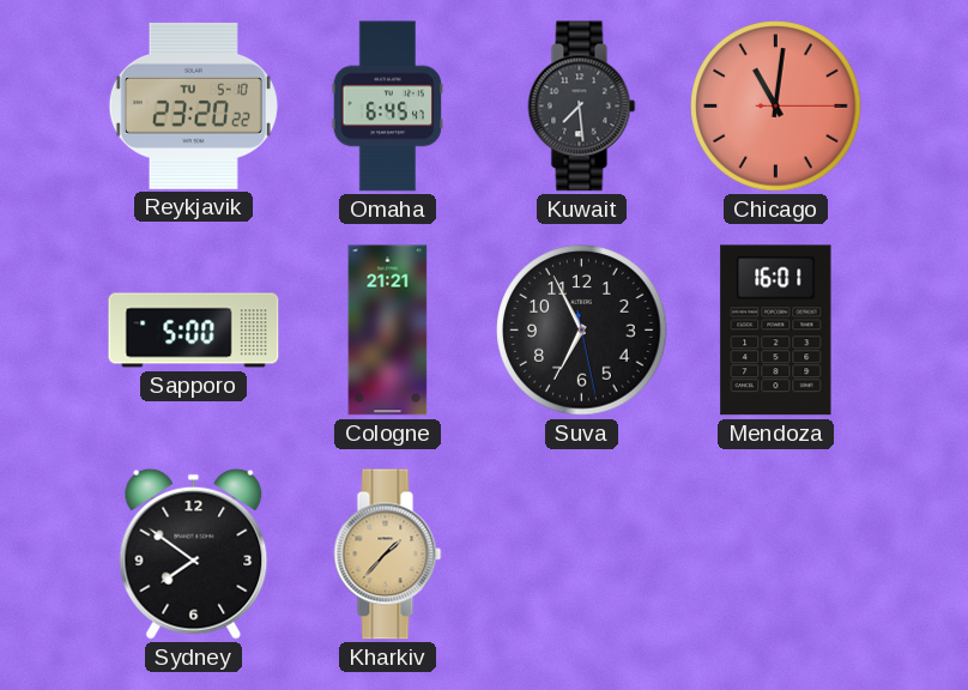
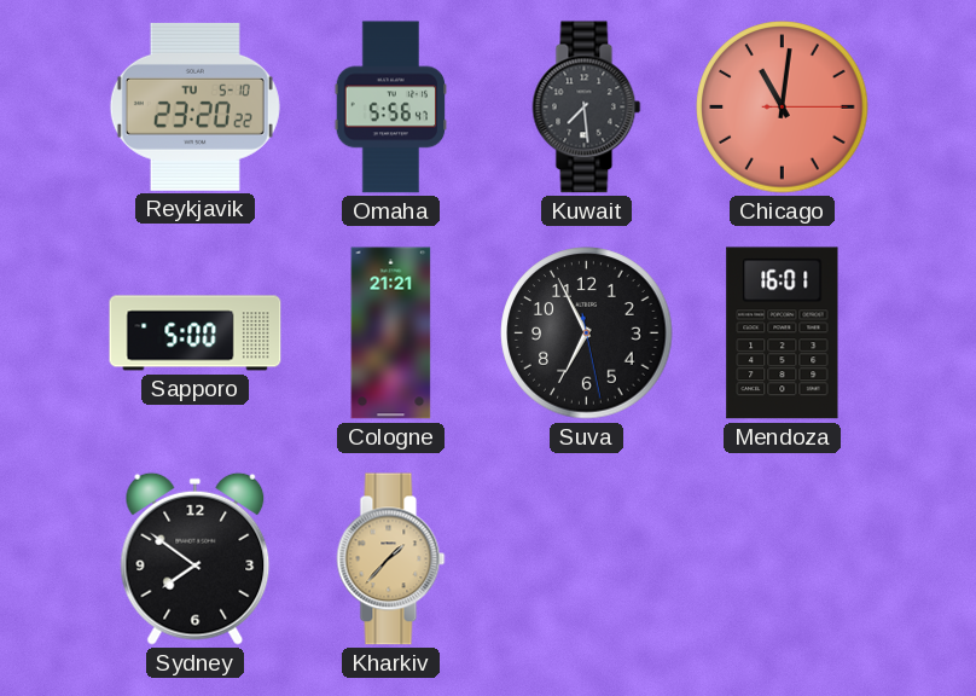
Omaha: 6:45 -> 5:56 (391, 108)
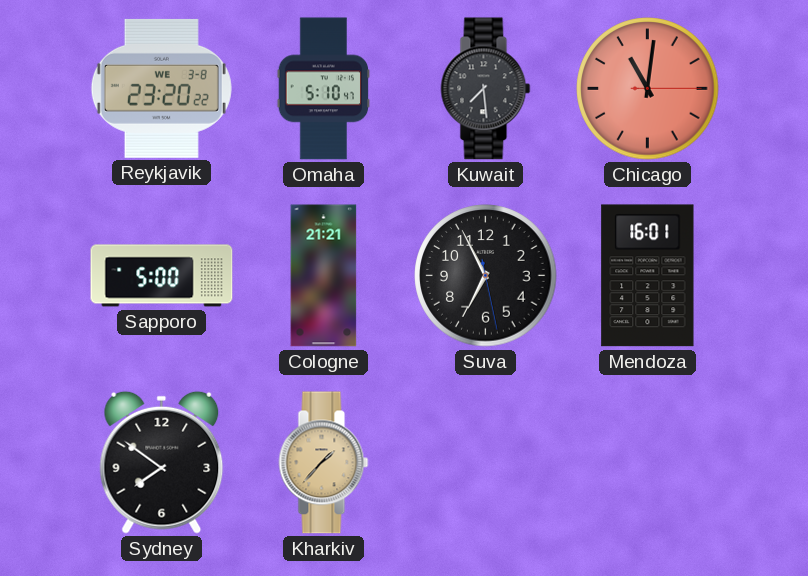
Reykjavik date: TU 5-10 -> WE 3-8 (161, 88)
Omaha: 5:56 -> 5:10 (324, 89)
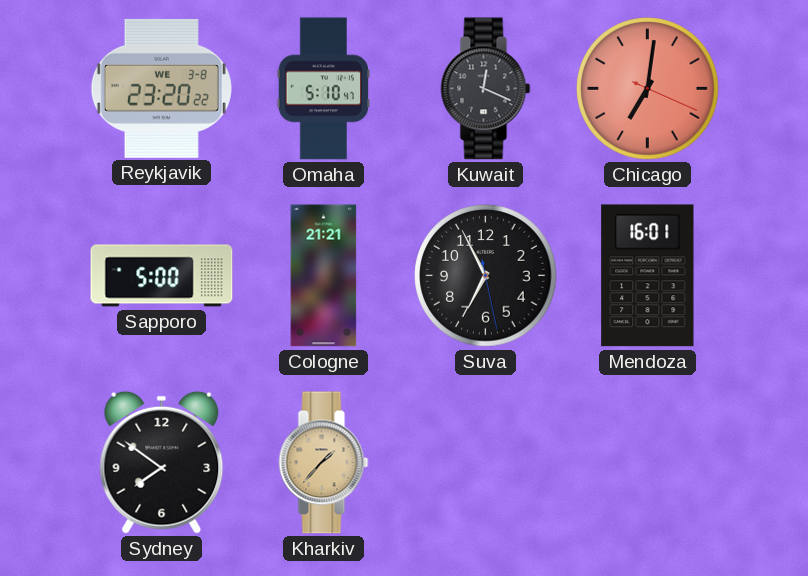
Kuwait: 7:29 -> 12:19 (486, 89)
Chicago: 11:01 -> 7:01 (648, 89)
